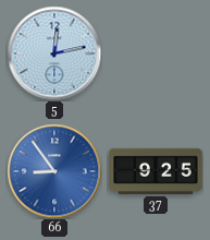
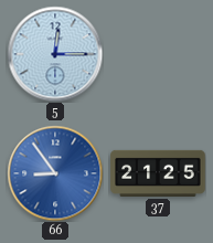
5: 12:13 -> 12:15 (55, 54)
37: 9:25 -> 21:25 (158, 173)
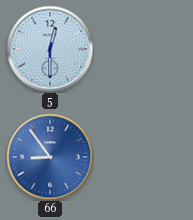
5: 12:15 -> 12:30 (50, 49)
37: 21:25 -> none (158, 173)
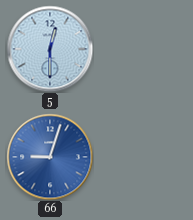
66: 8:54 -> 9:03 (50, 157)
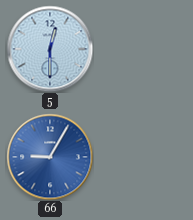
66: 9:03 -> 9:05 (50, 157)
